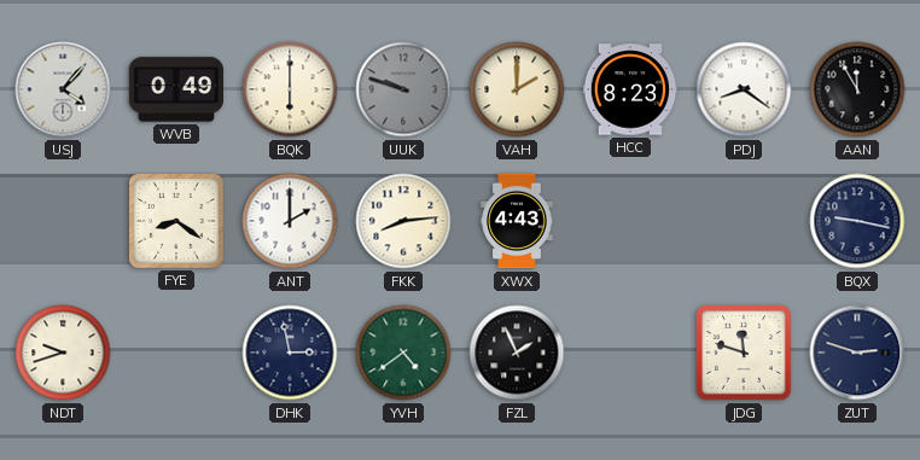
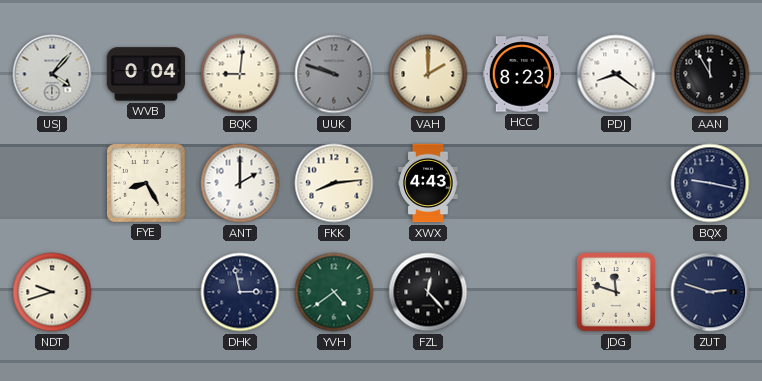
WVB: 0:49 -> 0:04 (146, 74)
BQK: 6:00 -> 9:01 (240, 74)
FYE: 8:21 -> 8:25 (147, 184)
FZL: 1:56 -> 12:23 (428, 292)
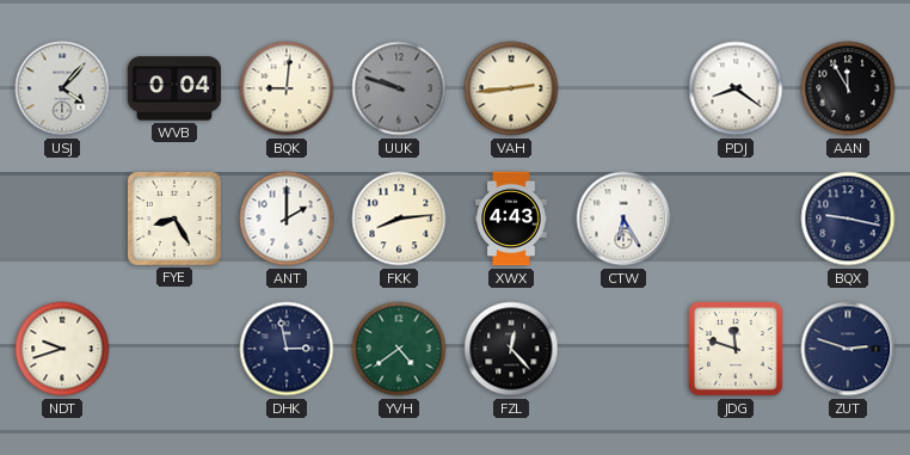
VAH: 2:00 -> 2:44 (511, 88)
HCC: 8:23 -> none (522, 74)
CTW: none -> 6:25 (623, 219)
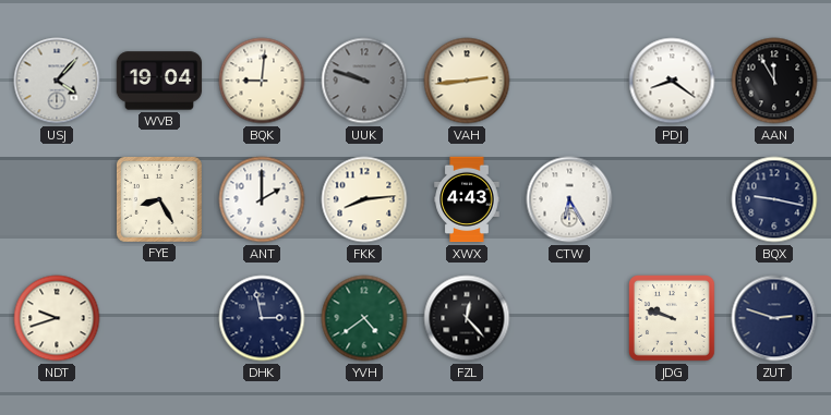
WVB: 0:04 -> 19:04 (159, 81)
JDG: 11:48 -> 9:48 (673, 319)
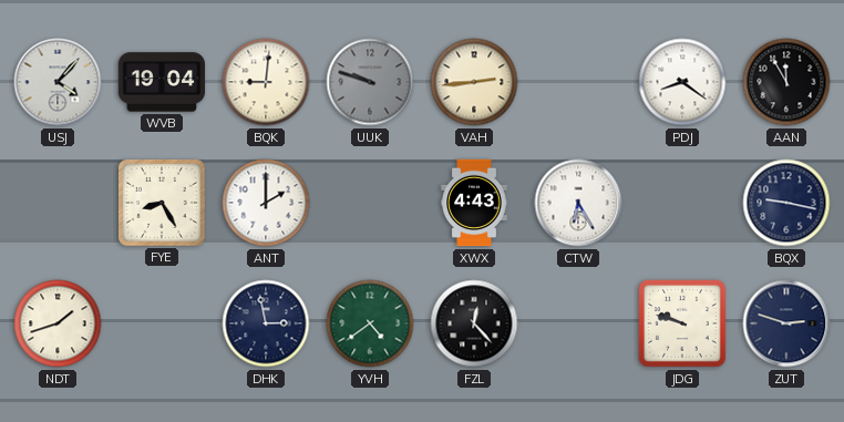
FKK: 8:14 -> none (364, 199)
NDT: 9:42 -> 1:42 (58, 323)
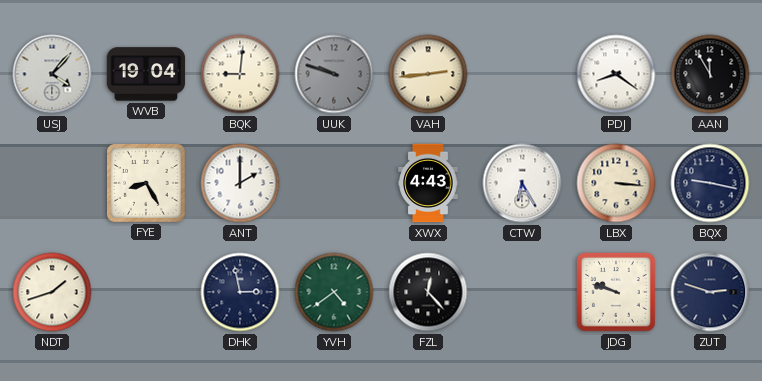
LBX: none -> 3:16 (616, 183)
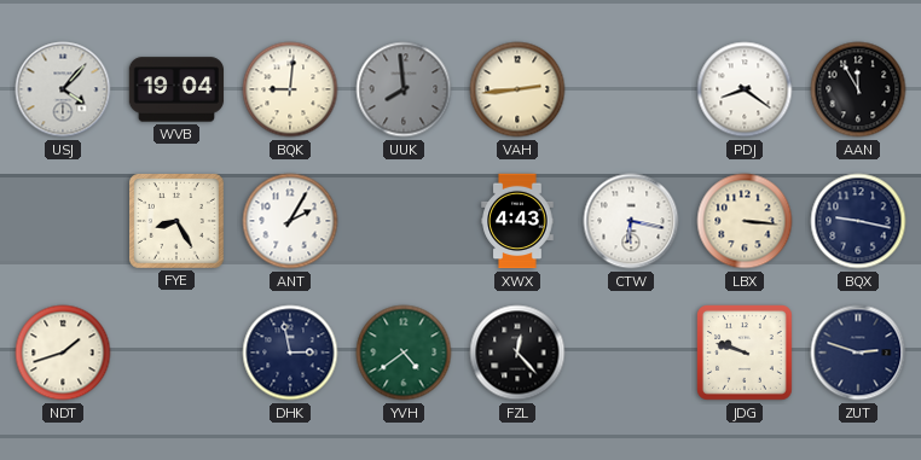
UUK: 9:48 -> 7:59 (404, 89)
ANT: 2:00 -> 2:05 (290, 221)
CTW: 6:25 -> 6:17 (631, 221)
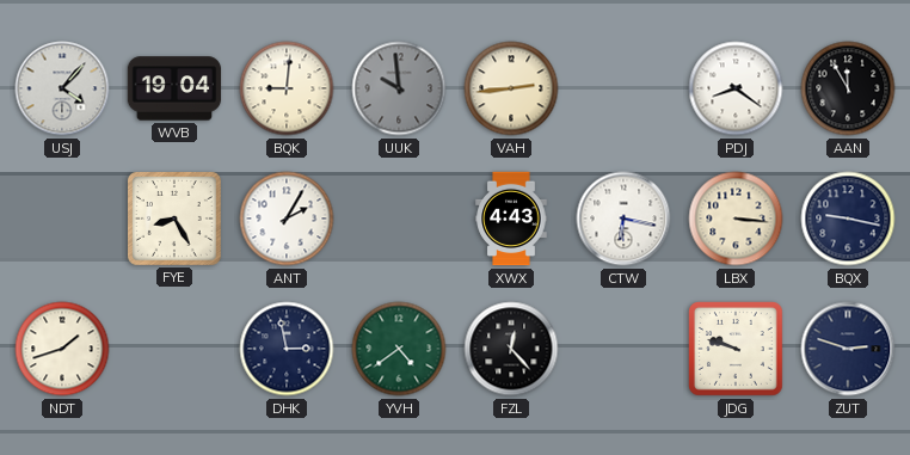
UUK: 7:59 -> 9:59 (399, 88)
